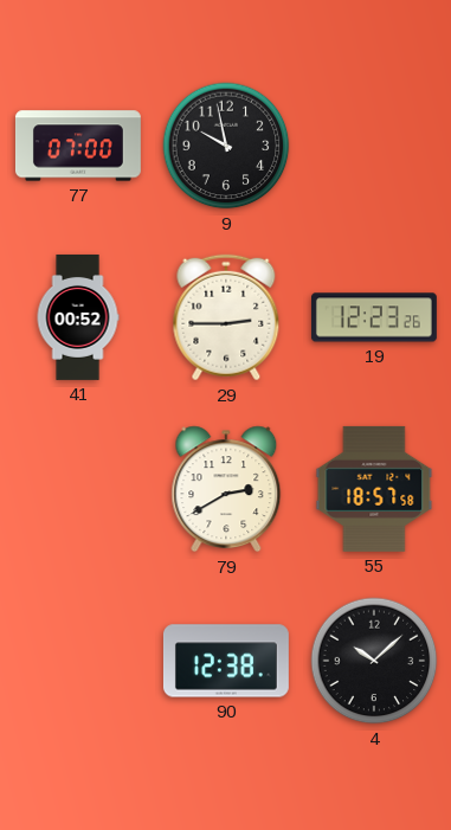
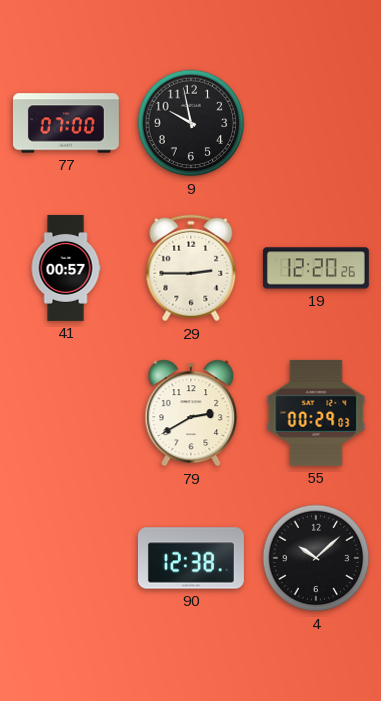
41: 00:52 -> 00:57 (66, 268)
19: 12:23 -> 12:20 (316, 268)
55: 18:57 -> 00:29 (316, 413)
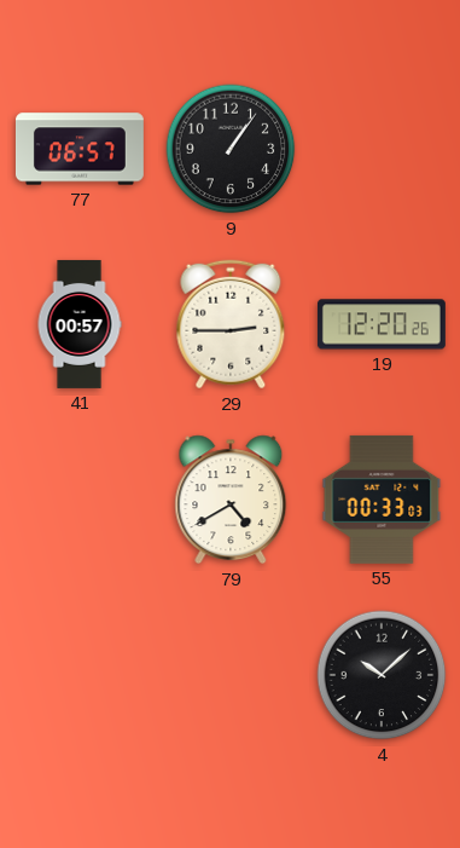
77: 07:00 -> 06:57 (80, 149)
9: 9:58 -> 1:06 (231, 149)
79: 2:40 -> 4:40 (231, 500)
55: 00:29 -> 00:33 (382, 500)
90: 12:38 -> none (191, 558)
